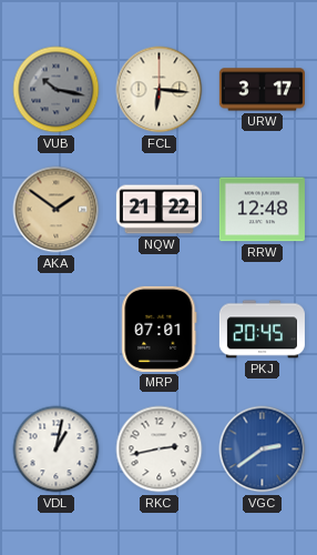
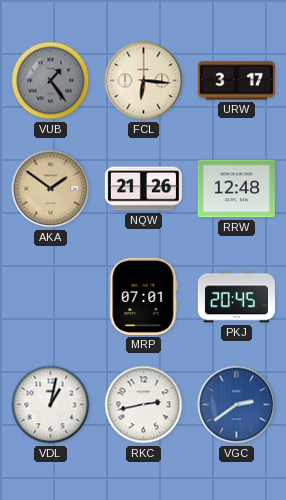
VUB: 10:17 -> 1:24 (51, 81)
NQW: 21:22 -> 21:26 (143, 189)
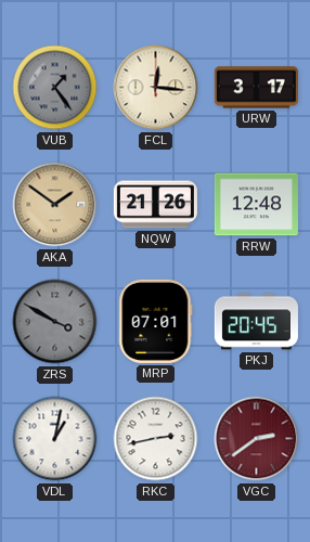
FCL: 6:16 -> 12:16 (156, 88)
ZRS: none -> 3:50 (55, 322)
VGC dial: blue -> burgundy (257, 439)
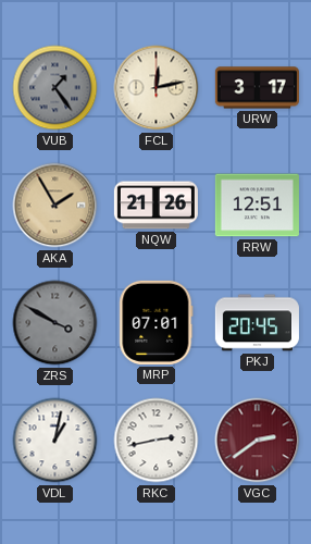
FCL: 12:16 -> 12:13 (157, 88)
AKA: 1:51 -> 1:55 (55, 206)
RRW: 12:48 -> 12:51 (257, 206)
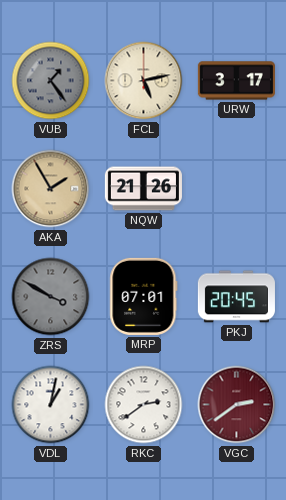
FCL: 12:13 -> 5:13 (144, 81)
RRW: 12:51 -> none (257, 206)
RKC: 2:43 -> 2:39 (144, 405)
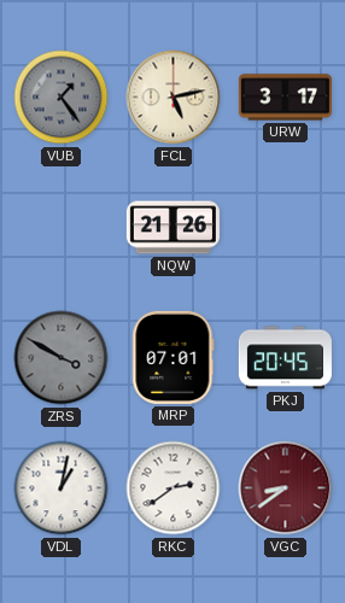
AKA: 1:55 -> none (51, 189)
VGC: 2:39 -> 8:39 (286, 488)
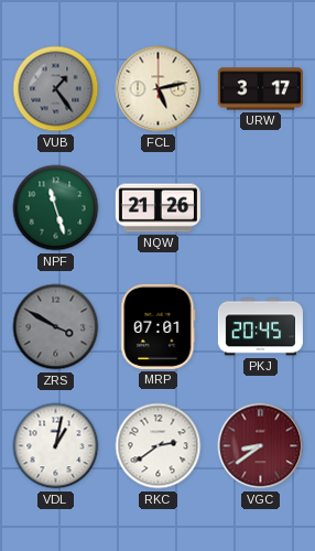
NPF: none -> 11:27 (56, 208)
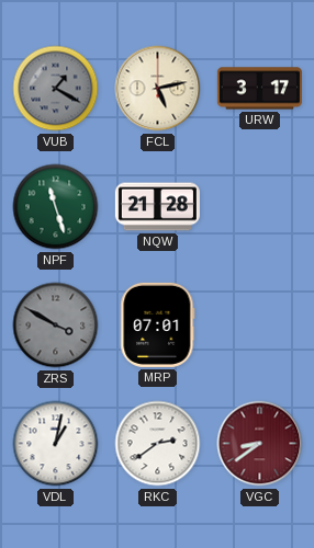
VUB: 1:24 -> 1:20 (56, 89)
NQW: 21:26 -> 21:28 (157, 207)
PKJ: 20:45 -> none (260, 327)
